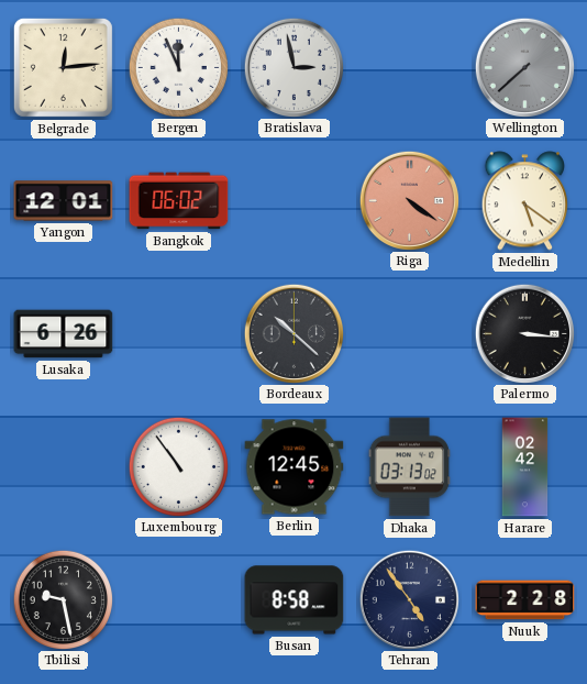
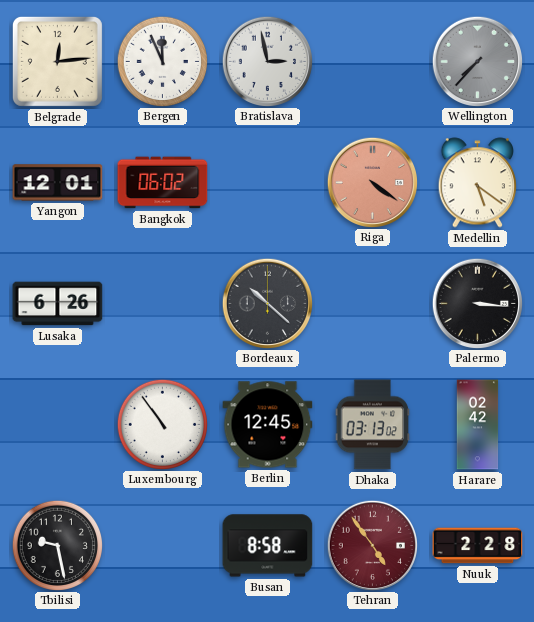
Wellington: 7:38 -> 7:37 (477, 61)
Tehran dial: navy -> burgundy (372, 545)
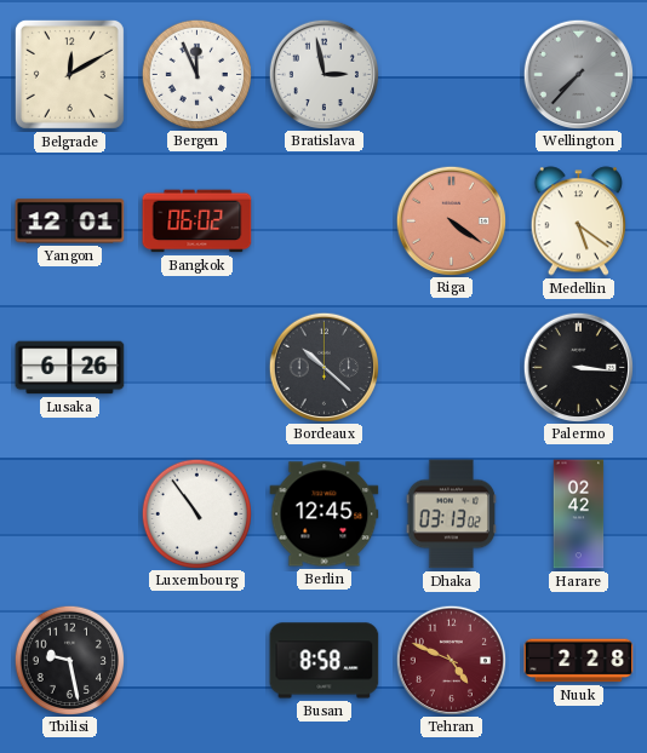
Belgrade: 12:14 -> 12:10 (69, 74)
Tehran: 4:54 -> 4:49 (451, 660)
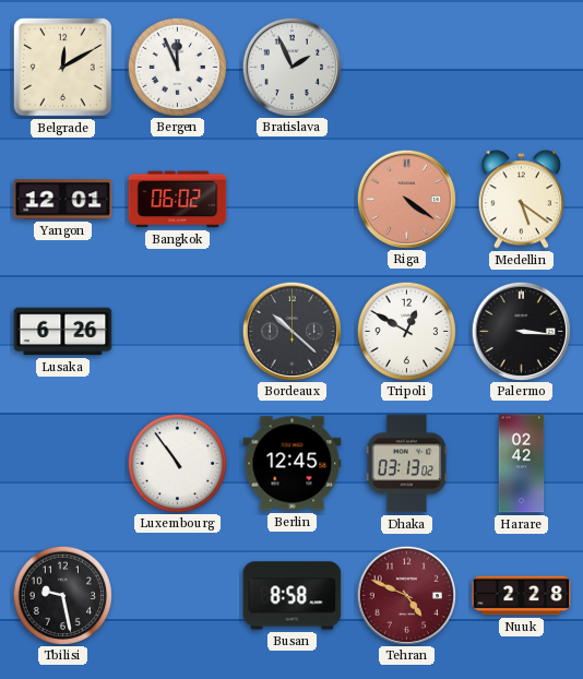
Bratislava: 2:58 -> 1:56 (291, 67)
Wellington: 7:37 -> none (578, 74)
Tripoli: none -> 12:50 (406, 331)
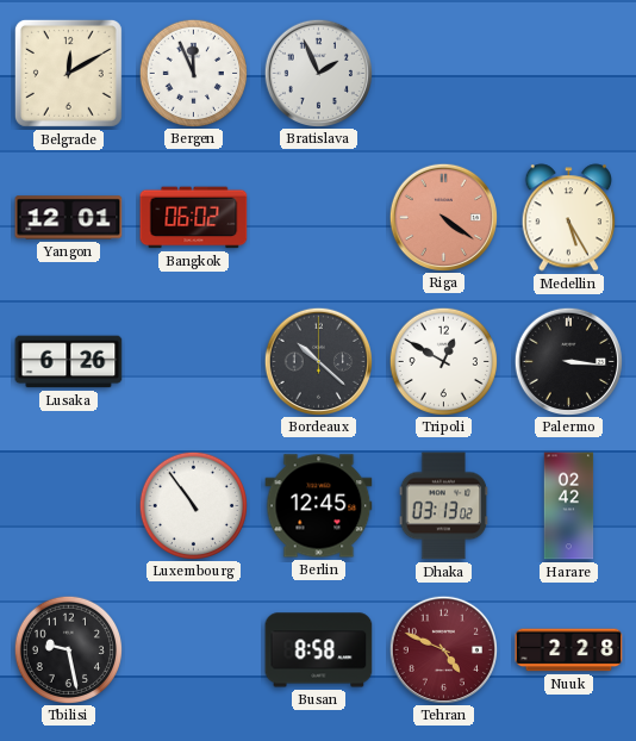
Medellin: 5:21 -> 5:25 (568, 218)
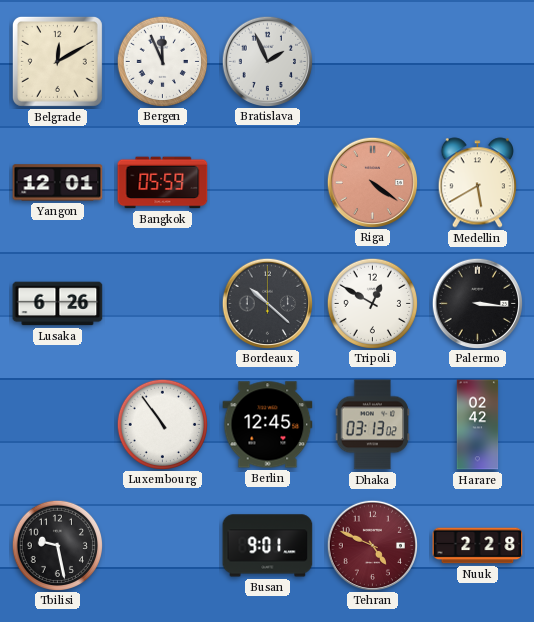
Bangkok: 06:02 -> 05:59 (163, 183)
Medellin: 5:25 -> 5:40 (477, 183)
Busan: 8:58 -> 9:01 (268, 546)
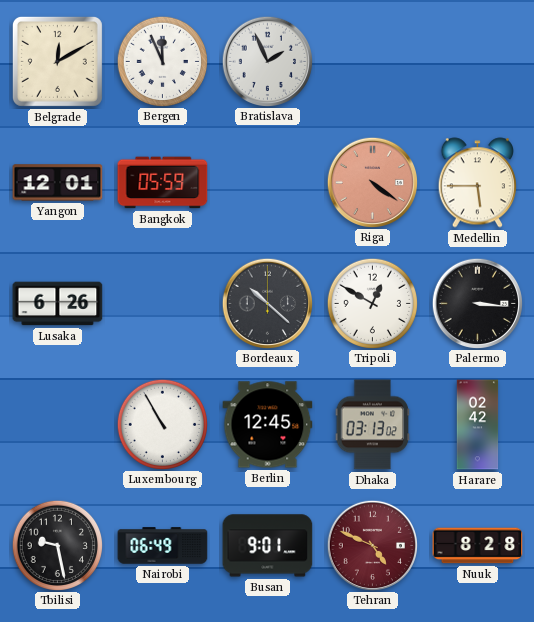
Medellin: 5:40 -> 5:45 (477, 183)
Luxembourg: 10:54 -> 10:55 (162, 424)
Nairobi: none -> 06:49 (163, 546)
Nuuk: 2:28 -> 8:28 (478, 546)
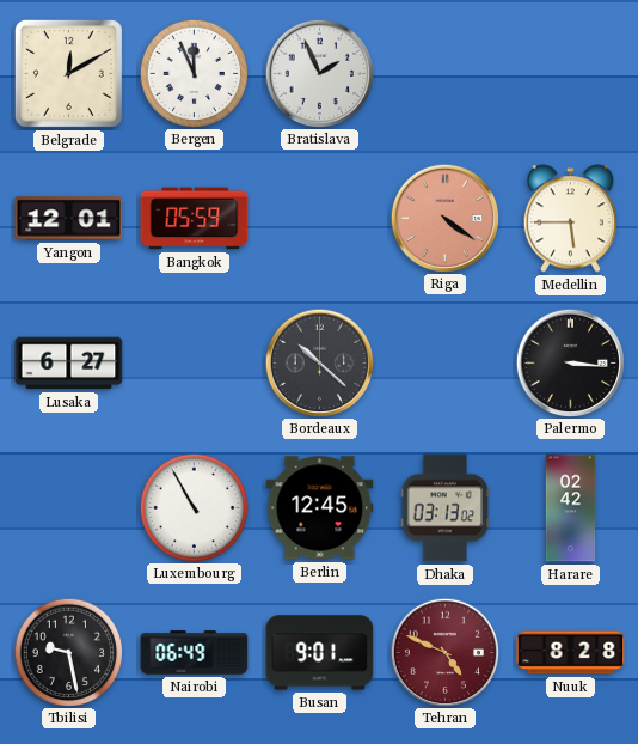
Lusaka: 6:26 -> 6:27 (69, 364)
Tripoli: 12:50 -> none (372, 303)
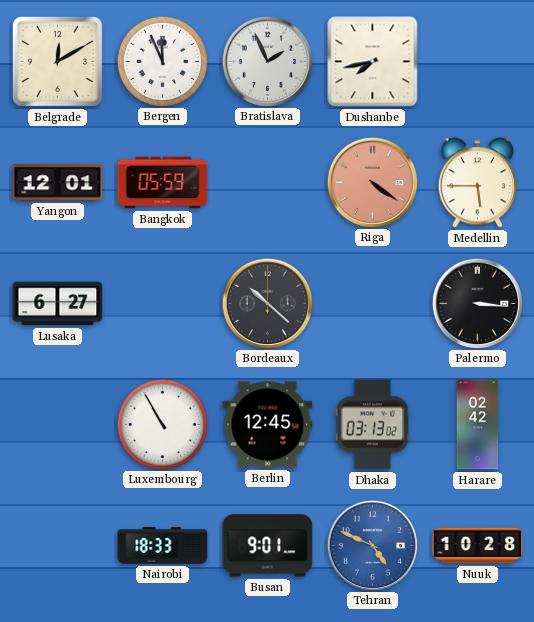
Dushanbe: none -> 7:43 (373, 62)
Tbilisi: 9:28 -> none (68, 652)
Nairobi: 06:49 -> 18:33 (163, 546)
Tehran dial: burgundy -> blue (372, 545)
Nuuk: 8:28 -> 10:28 (478, 546)
